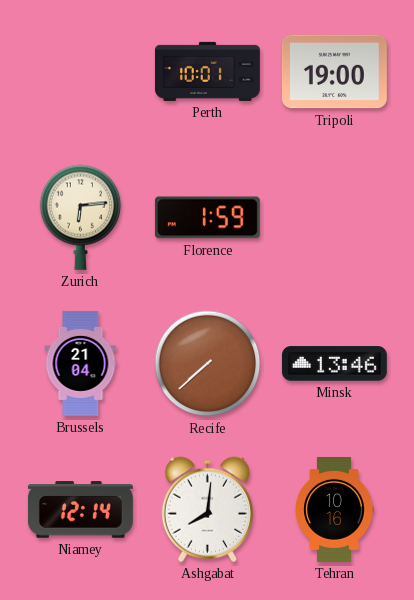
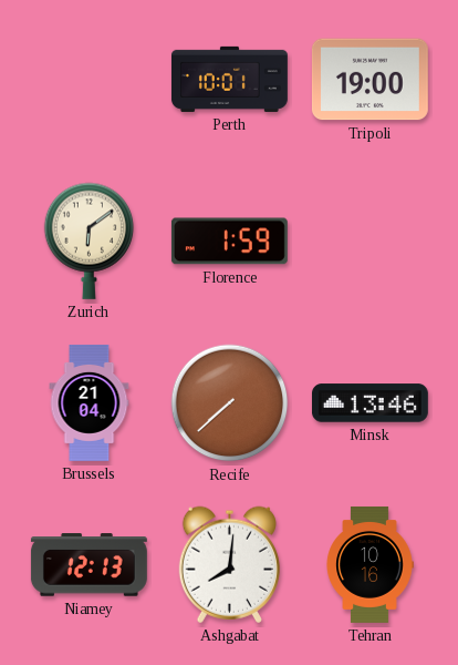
Zurich: 6:14 -> 6:09 (90, 241)
Niamey: 12:14 -> 12:13 (89, 565)
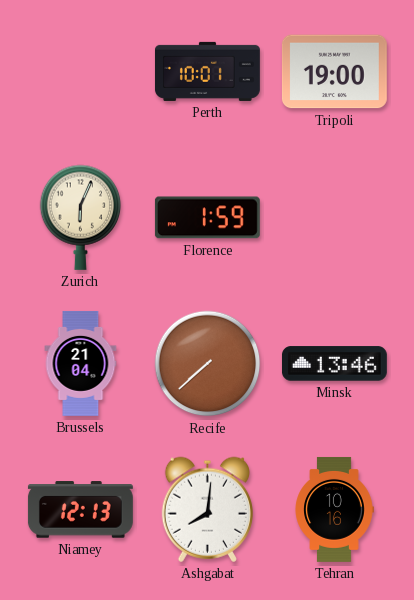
Zurich: 6:09 -> 6:04 (81, 217)
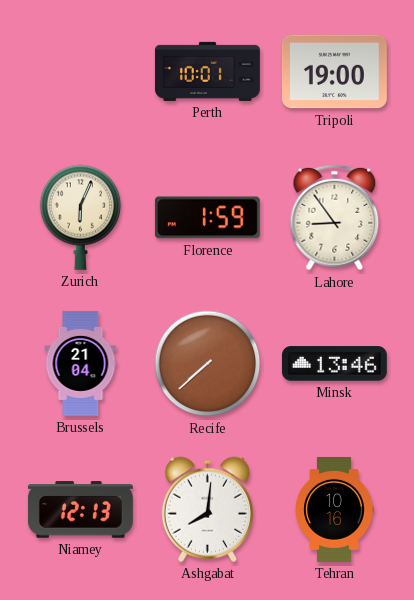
Lahore: none -> 8:54 (335, 218)
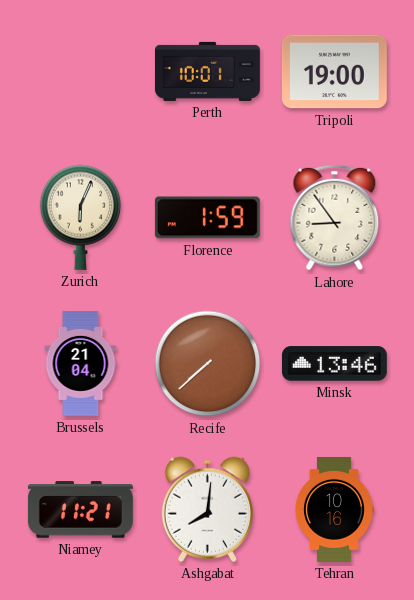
Niamey: 12:13 -> 11:21 (80, 510)
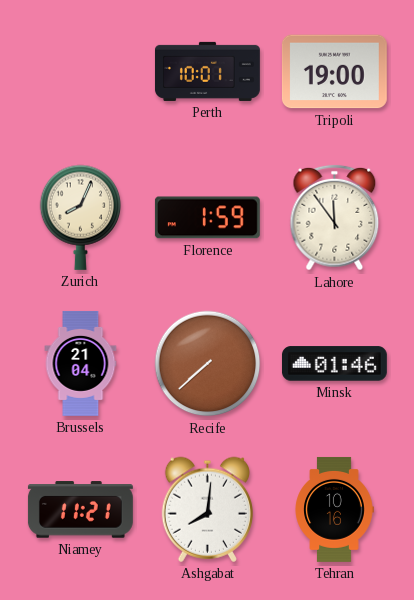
Zurich: 6:04 -> 8:04 (81, 217)
Lahore: 8:54 -> 11:54 (335, 218)
Minsk: 13:46 -> 01:46 (334, 364)
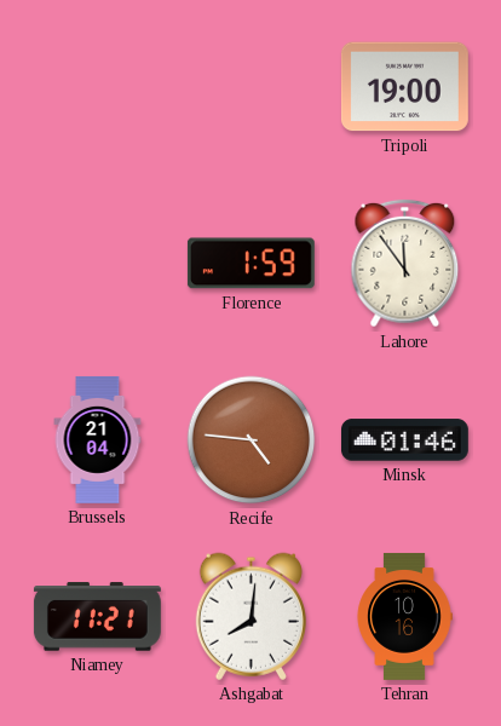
Perth: 10:01 -> none (207, 71)
Zurich: 8:04 -> none (81, 217)
Recife: 7:38 -> 4:46 (252, 440)
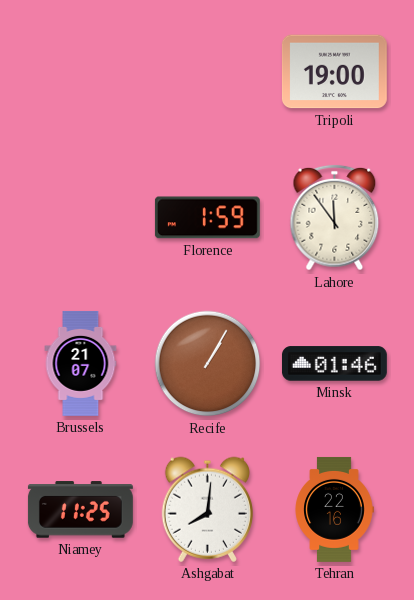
Brussels: 21:04 -> 21:07 (81, 363)
Recife: 4:46 -> 1:05 (208, 364)
Niamey: 11:21 -> 11:25 (80, 510)
Tehran: 10:16 -> 22:16 (334, 509)
